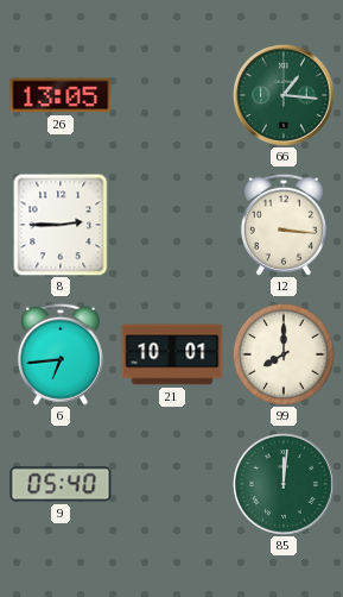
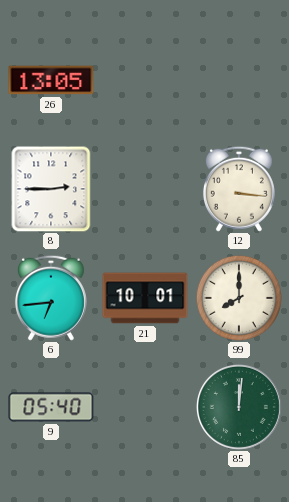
66: 1:16 -> none (284, 95)
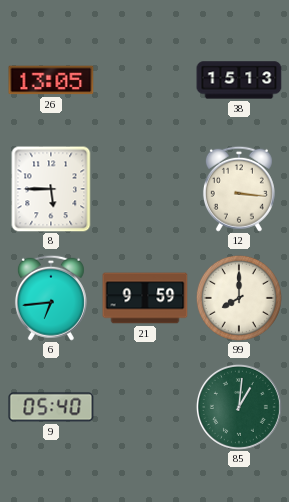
38: none -> 15:13 (239, 80)
8: 2:45 -> 5:45 (51, 189)
21: 10:01 -> 9:59 (145, 298)
85: 12:01 -> 1:01 (239, 407)
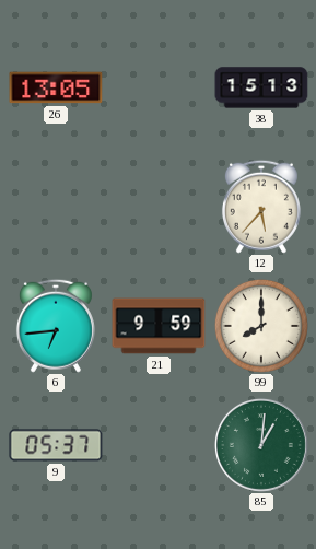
8: 5:45 -> none (51, 189)
12: 3:16 -> 5:37 (261, 207)
9: 05:40 -> 05:37 (56, 445)
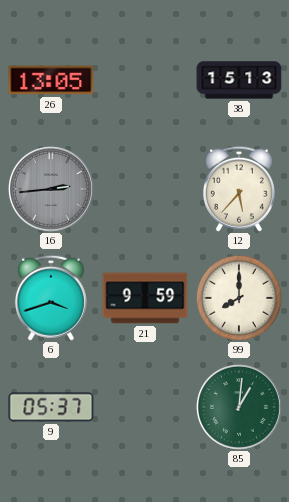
16: none -> 2:44 (51, 189)
6: 6:44 -> 3:42 (51, 298)
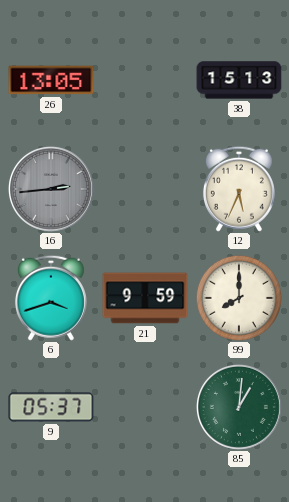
12: 5:37 -> 5:34 (239, 189)
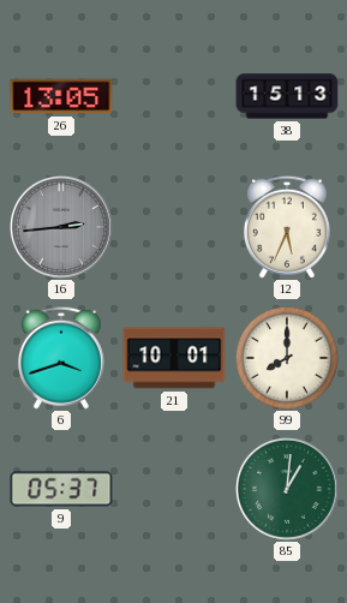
21: 9:59 -> 10:01 (174, 358)
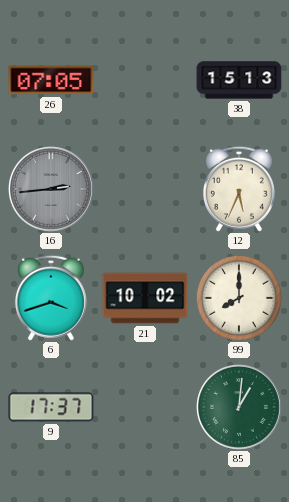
26: 13:05 -> 07:05 (51, 80)
21: 10:01 -> 10:02 (145, 298)
9: 05:37 -> 17:37 (51, 407)
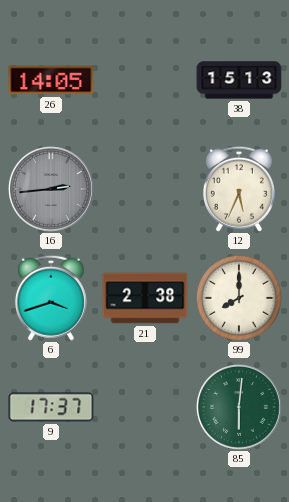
26: 07:05 -> 14:05 (51, 80)
21: 10:02 -> 2:38 (145, 298)
85: 1:01 -> 6:01 (239, 407)
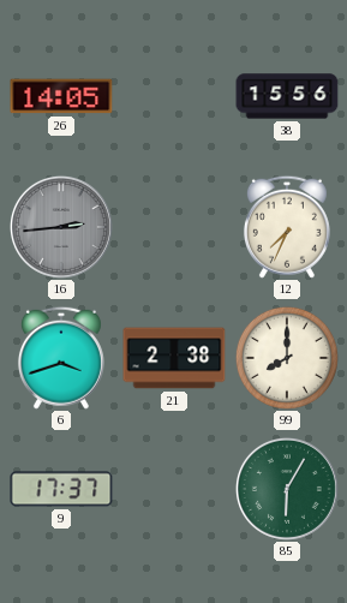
38: 15:13 -> 15:56 (287, 96)
12: 5:34 -> 7:34 (287, 227)
85: 6:01 -> 6:05 (287, 489)
